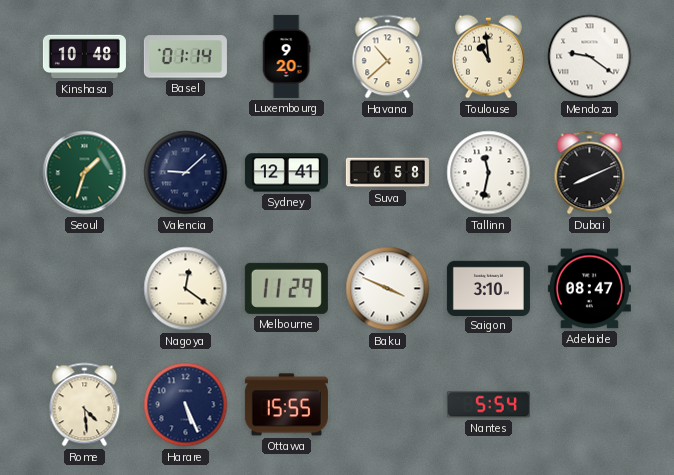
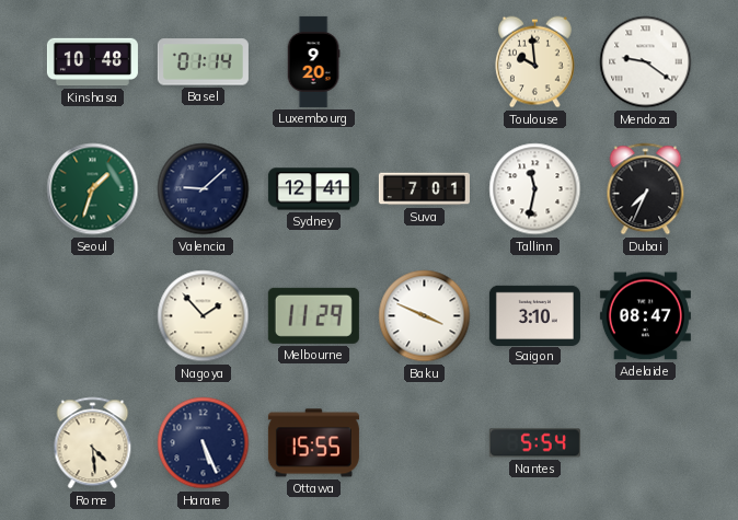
Havana: 10:38 -> none (388, 57)
Toulouse: 10:59 -> 9:59 (535, 62)
Suva: 6:58 -> 7:01 (424, 189)
Dubai: 8:11 -> 7:34 (646, 189)
Nagoya: 12:21 -> 1:53 (204, 316)
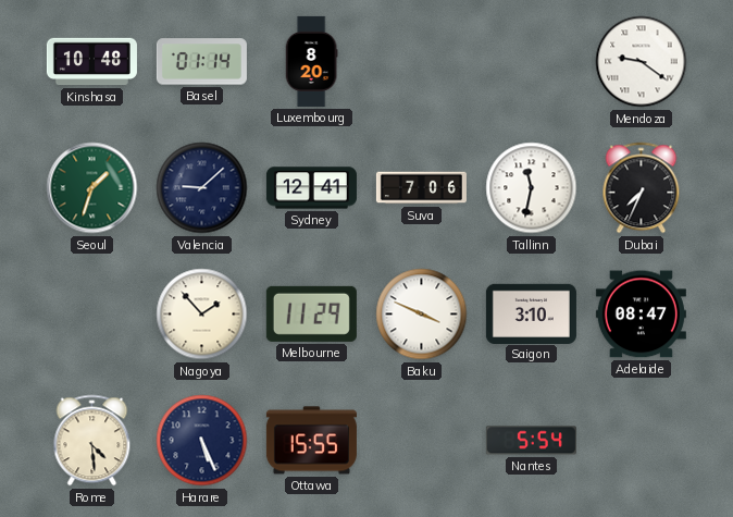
Luxembourg: 9:20 -> 8:20 (311, 61)
Toulouse: 9:59 -> none (535, 62)
Suva: 7:01 -> 7:06 (421, 188)
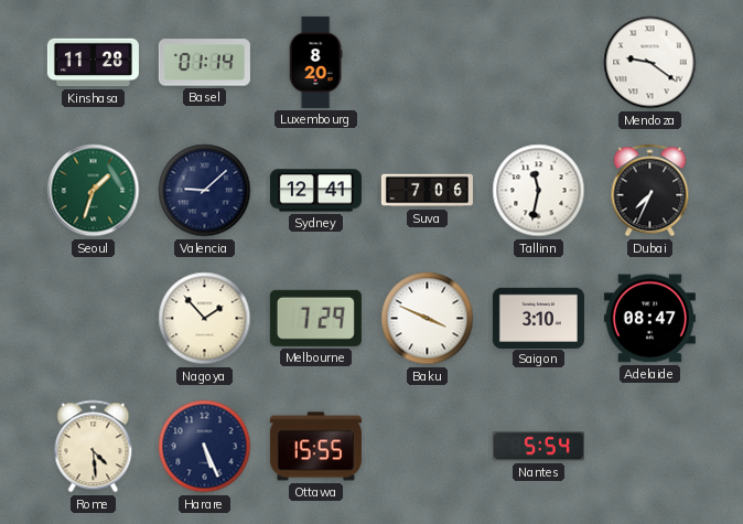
Kinshasa: 10:48 -> 11:28 (93, 63)
Melbourne: 11:29 -> 7:29 (315, 318)
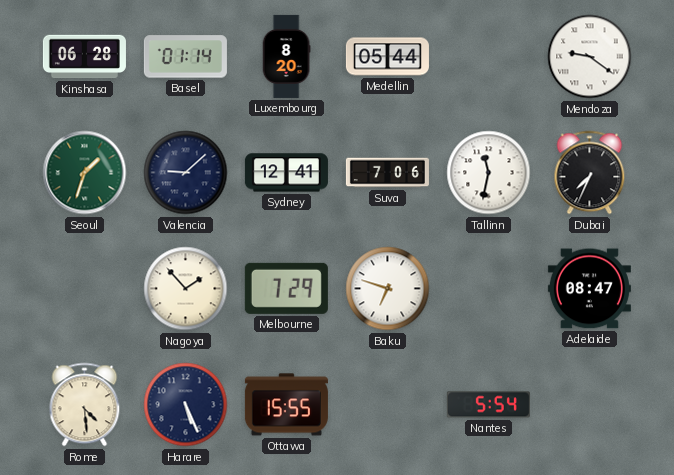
Kinshasa: 11:28 -> 06:28 (84, 57)
Medellin: none -> 05:44 (387, 57)
Baku: 3:49 -> 6:48 (388, 289)
Saigon: 3:10 -> none (538, 318)
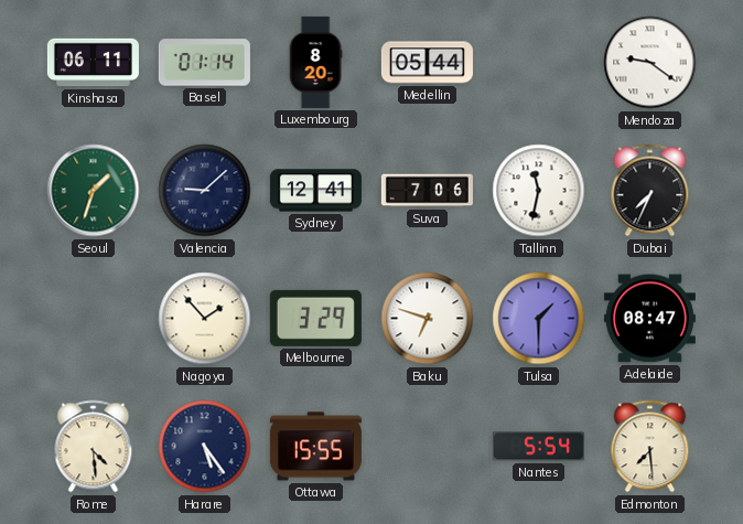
Kinshasa: 06:28 -> 06:11 (93, 63)
Melbourne: 7:29 -> 3:29 (315, 318)
Tulsa: none -> 1:30 (539, 319)
Harare: 5:26 -> 5:24 (205, 447)
Edmonton: none -> 7:29 (650, 447)
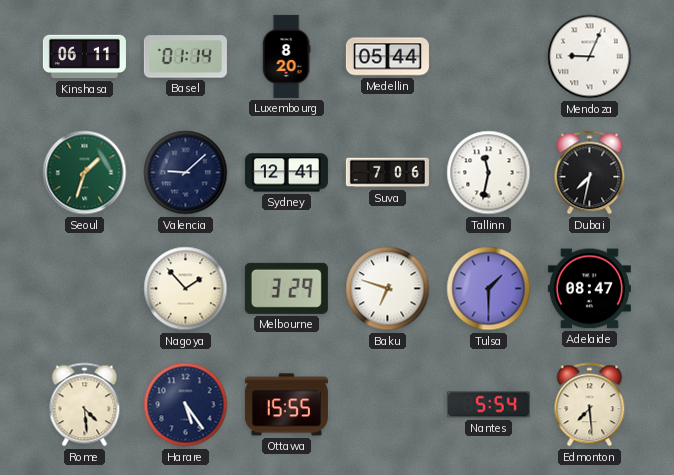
Mendoza: 9:21 -> 9:04 (590, 57)
Dubai: 7:34 -> 7:32 (590, 173)
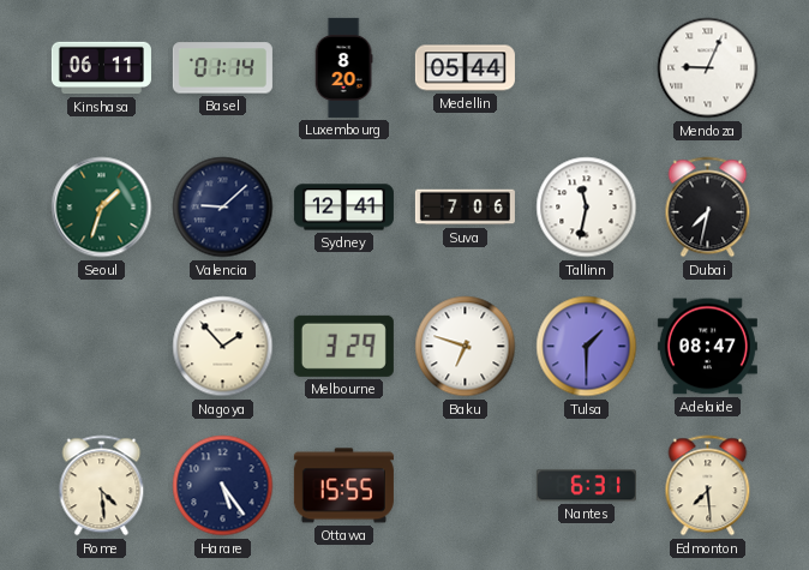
Nantes: 5:54 -> 6:31 (586, 486)
